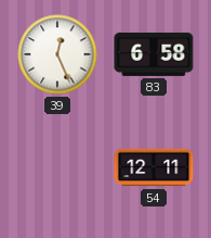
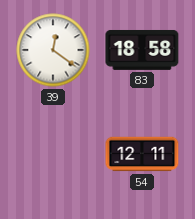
39: 12:26 -> 12:21 (53, 50)
83: 6:58 -> 18:58 (142, 50)
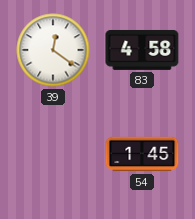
83: 18:58 -> 4:58 (142, 50)
54: 12:11 -> 1:45 (142, 154)
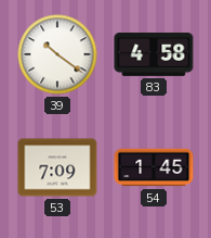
39: 12:21 -> 10:21 (57, 54)
53: none -> 7:09 (57, 167)
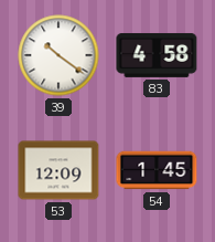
53: 7:09 -> 12:09 (58, 170)
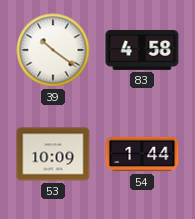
53: 12:09 -> 10:09 (53, 154)
54: 1:45 -> 1:44 (142, 154)
